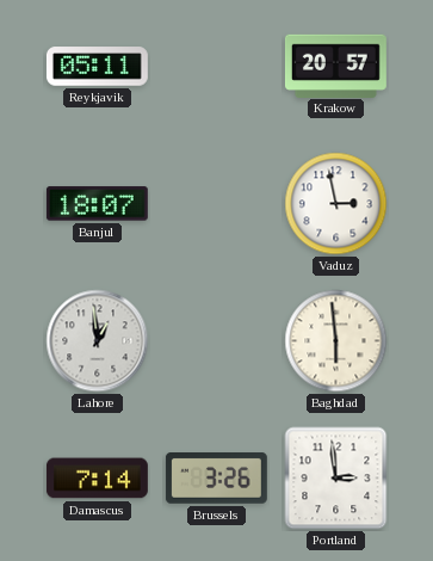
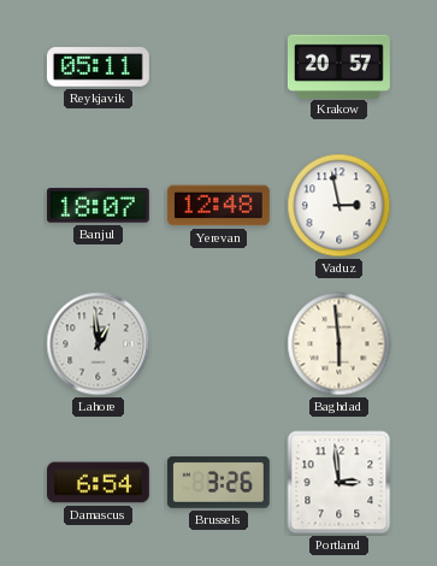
Yerevan: none -> 12:48 (218, 206)
Damascus: 7:14 -> 6:54 (98, 483)
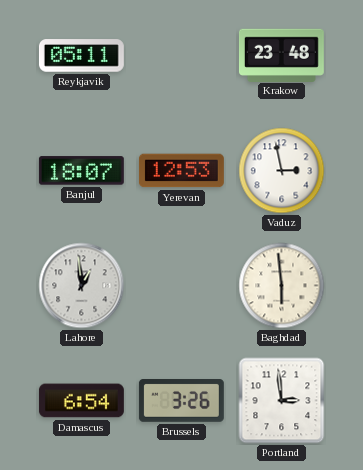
Krakow: 20:57 -> 23:48 (281, 55)
Yerevan: 12:48 -> 12:53 (181, 171)
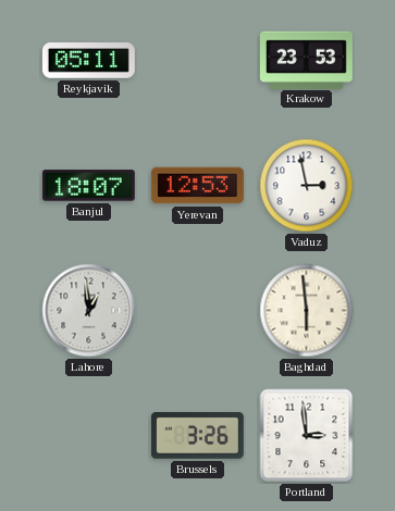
Krakow: 23:48 -> 23:53 (306, 60)
Damascus: 6:54 -> none (81, 401)
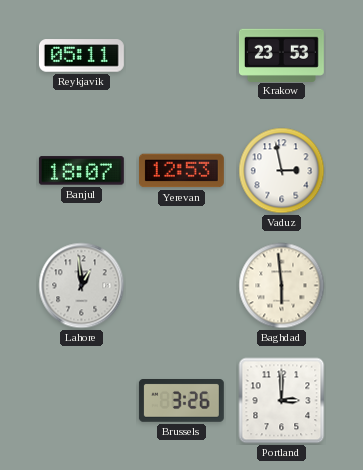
Portland: 2:59 -> 3:00 (282, 401)
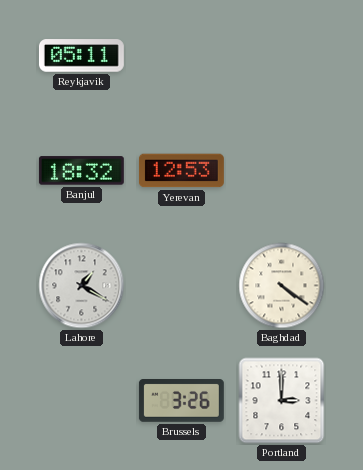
Krakow: 23:53 -> none (281, 55)
Banjul: 18:07 -> 18:32 (81, 171)
Vaduz: 2:58 -> none (282, 171)
Lahore: 12:59 -> 1:20 (82, 286)
Baghdad: 5:59 -> 4:21 (282, 286)
